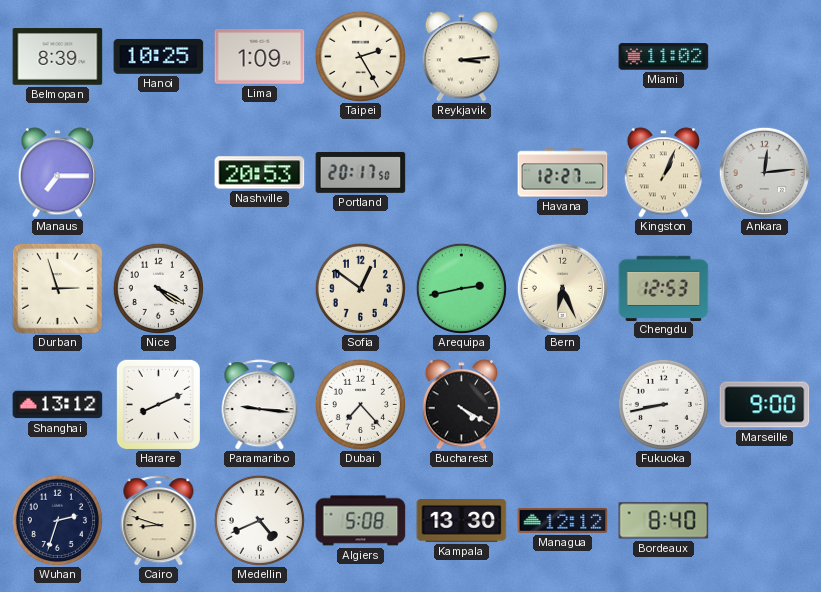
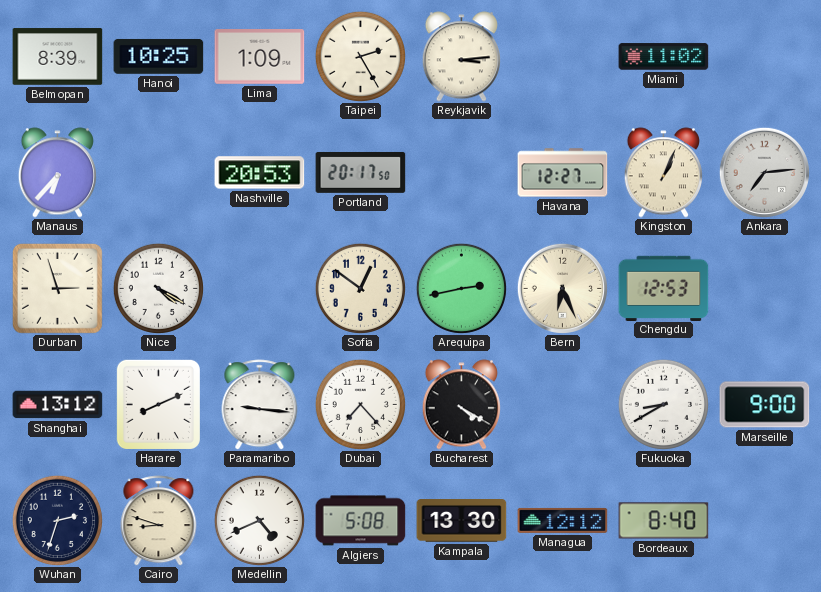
Manaus: 7:15 -> 6:37 (57, 173)
Ankara: 12:14 -> 7:14 (764, 172)
Fukuoka: 8:43 -> 8:40 (663, 404)
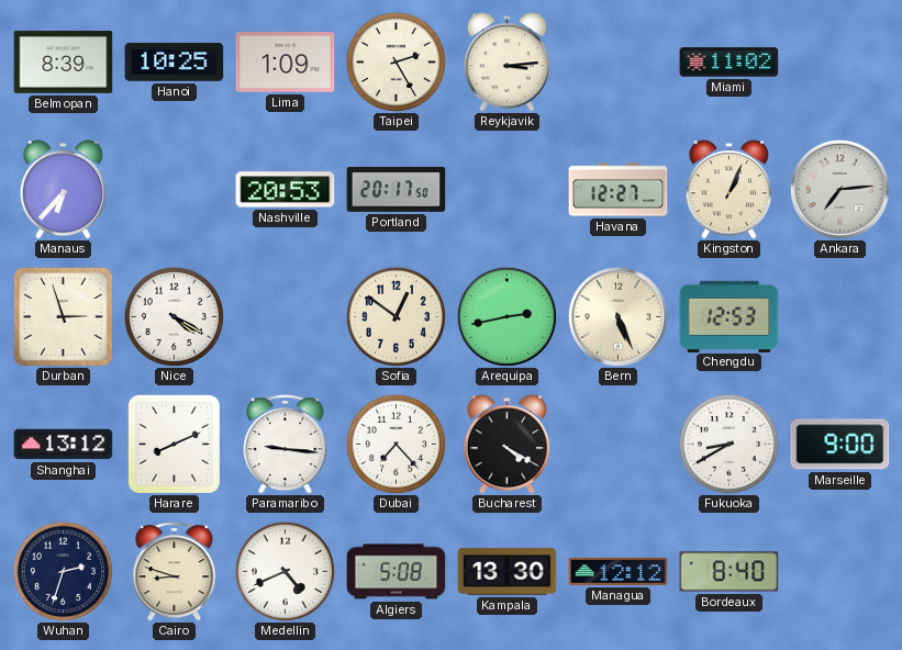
Bern: 6:26 -> 5:26 (617, 316)
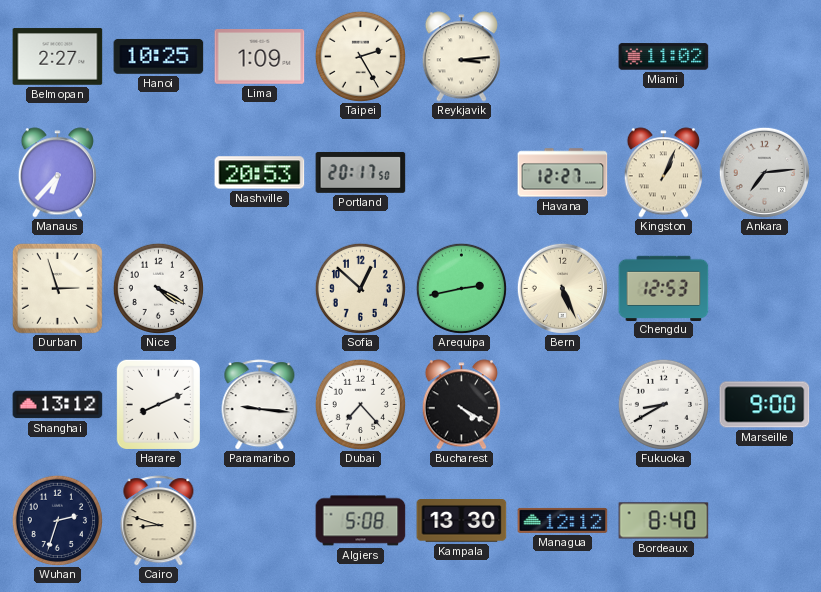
Belmopan: 8:39 -> 2:27 (58, 57)
Sofia: 12:51 -> 12:52 (360, 288)
Medellin: 4:41 -> none (285, 571)
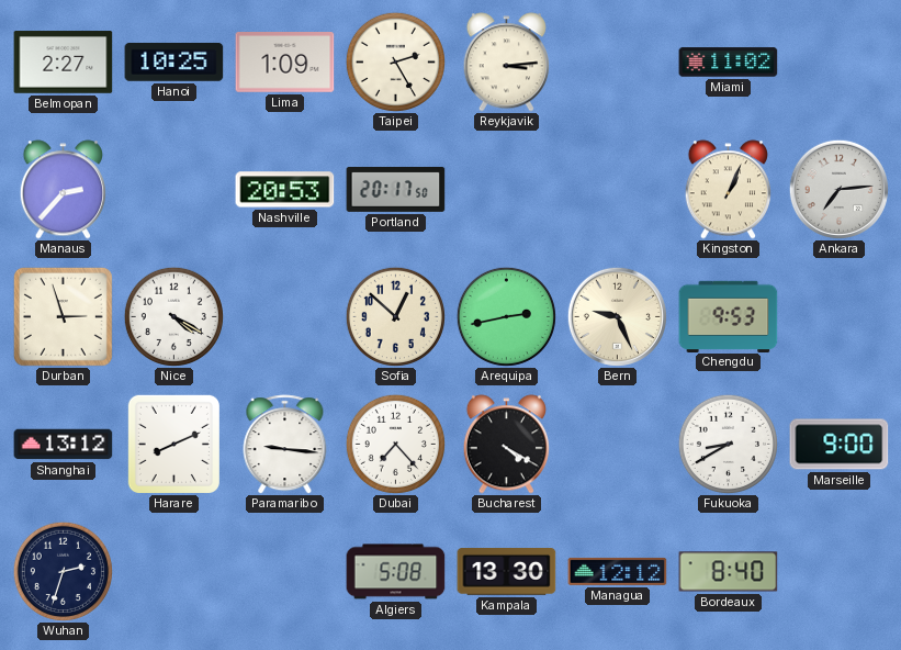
Manaus: 6:37 -> 2:37 (63, 190)
Havana: 12:27 -> none (563, 173)
Bern: 5:26 -> 9:26 (617, 316)
Chengdu: 12:53 -> 9:53 (729, 316)
Cairo: 8:48 -> none (159, 521)
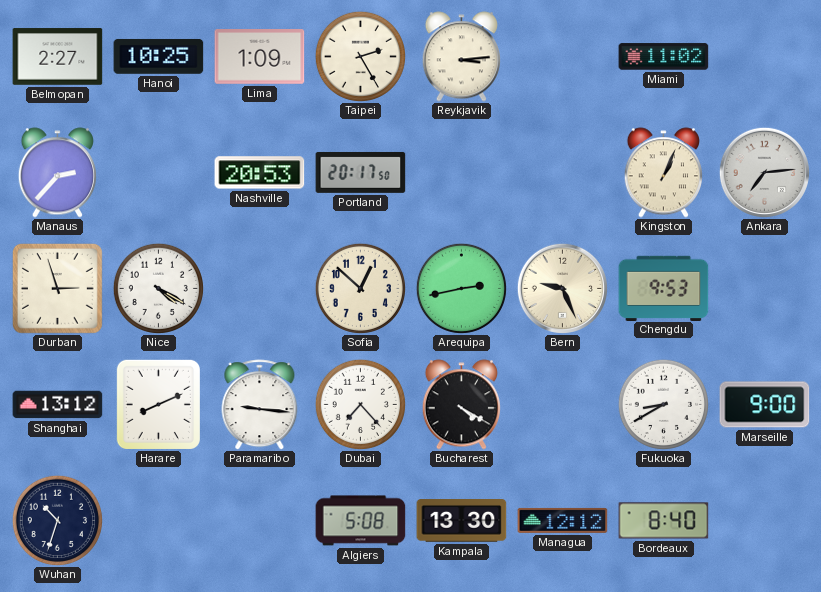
Wuhan: 2:33 -> 10:33 (57, 520)
